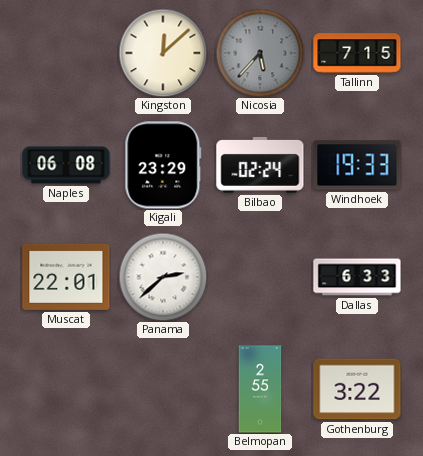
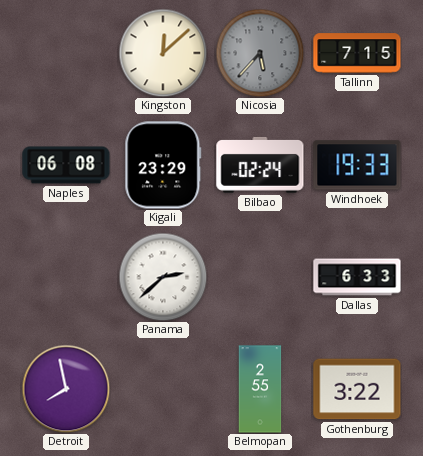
Muscat: 22:01 -> none (66, 277)
Detroit: none -> 7:58 (66, 389)
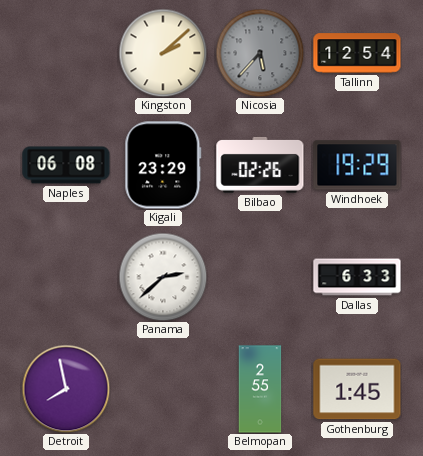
Kingston: 12:08 -> 2:08 (163, 53)
Tallinn: 7:15 -> 12:54 (357, 53)
Bilbao: 02:24 -> 02:26 (260, 165)
Windhoek: 19:33 -> 19:29 (357, 165)
Gothenburg: 3:22 -> 1:45 (357, 389)
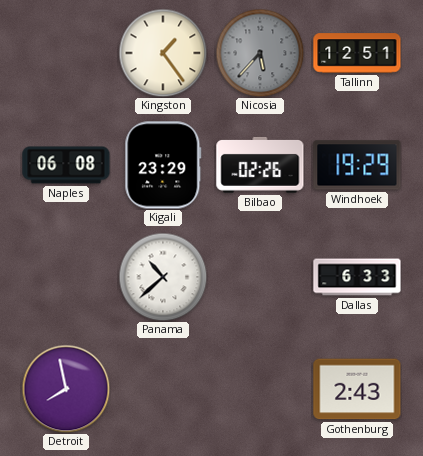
Kingston: 2:08 -> 1:24 (163, 53)
Tallinn: 12:54 -> 12:51 (357, 53)
Panama: 2:38 -> 10:38 (163, 277)
Belmopan: 2:55 -> none (260, 389)
Gothenburg: 1:45 -> 2:43 (357, 389)
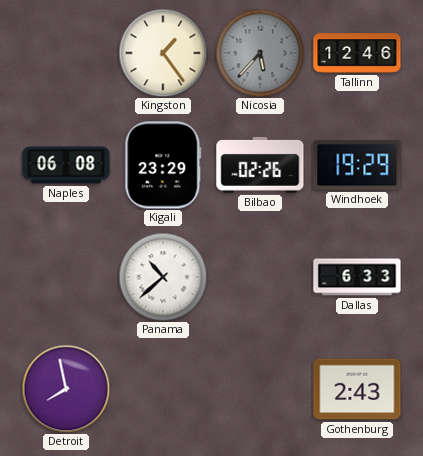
Tallinn: 12:51 -> 12:46 (357, 53)
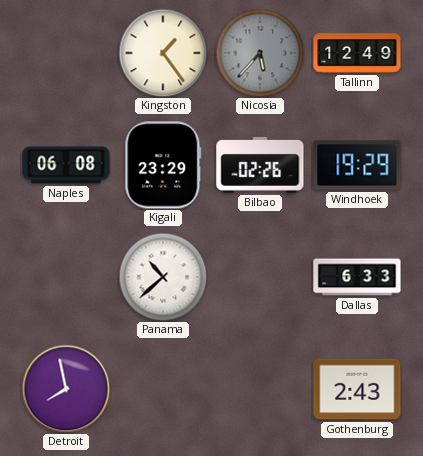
Tallinn: 12:46 -> 12:49 (357, 53)
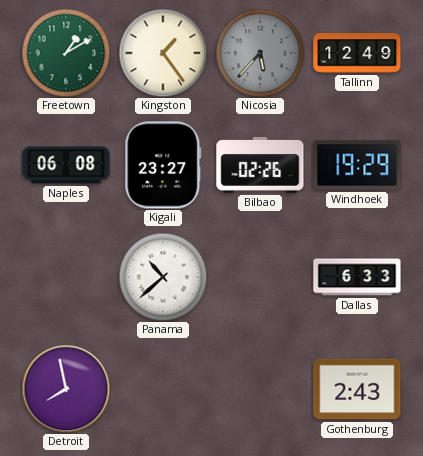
Freetown: none -> 1:10 (66, 53)
Kigali: 23:29 -> 23:27 (163, 165)
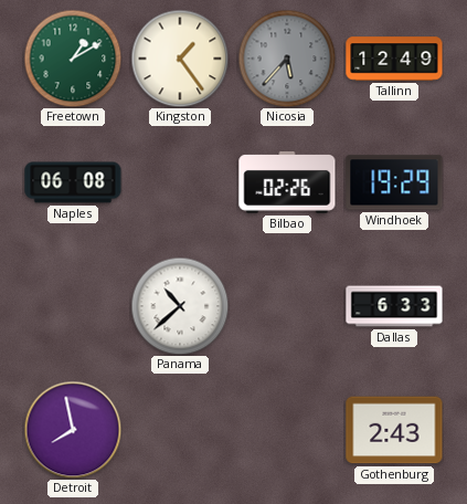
Kigali: 23:27 -> none (163, 165)
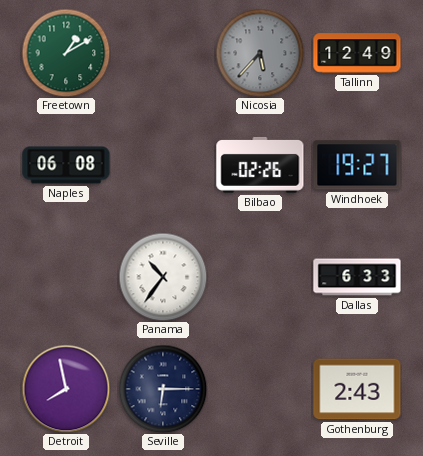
Kingston: 1:24 -> none (180, 59)
Windhoek: 19:29 -> 19:27 (357, 165)
Panama: 10:38 -> 10:36 (163, 277)
Seville: none -> 6:15 (163, 389)
